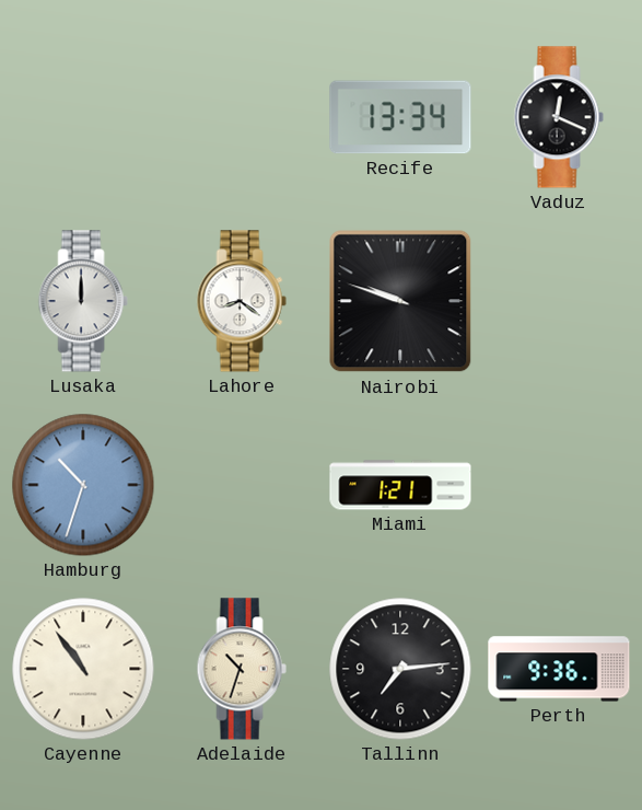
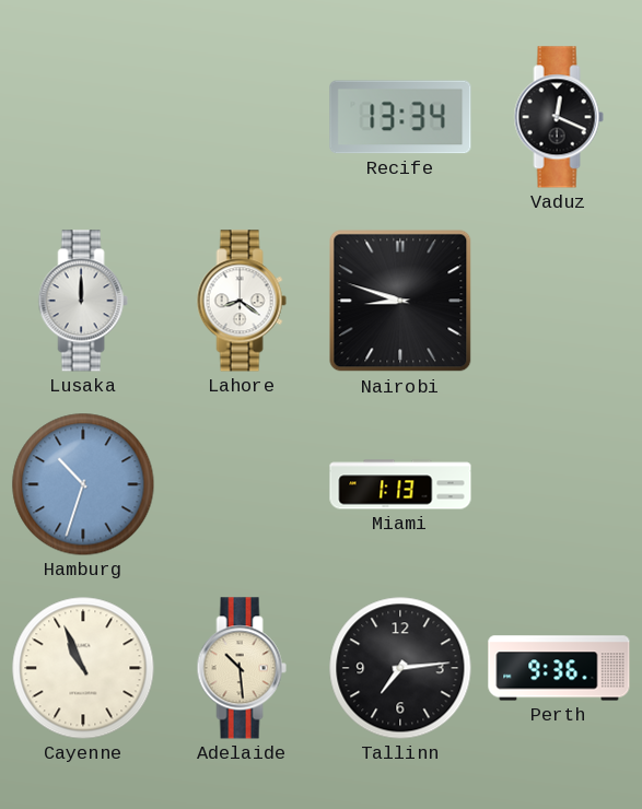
Nairobi: 9:48 -> 8:48 (400, 301)
Miami: 1:21 -> 1:13 (400, 484)
Cayenne: 10:54 -> 10:56 (83, 668)
Adelaide: 10:33 -> 10:29 (242, 668)
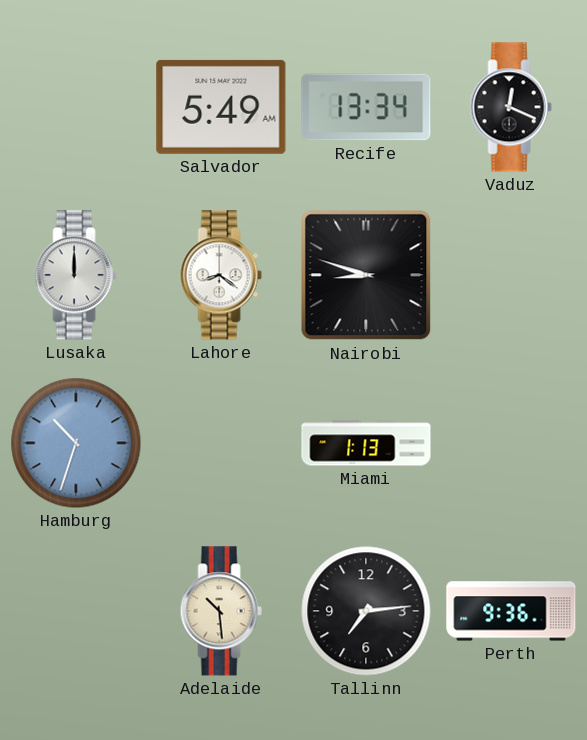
Salvador: none -> 5:49 (221, 107)
Cayenne: 10:56 -> none (83, 668)
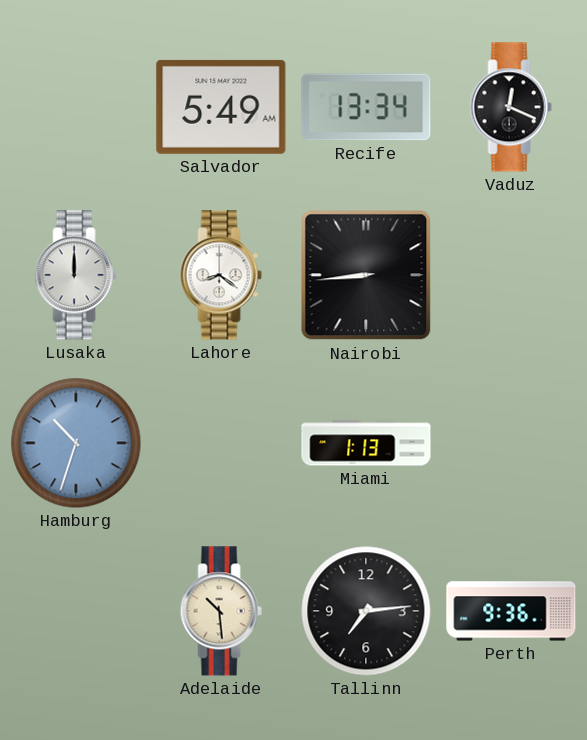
Nairobi: 8:48 -> 8:44 (366, 275)
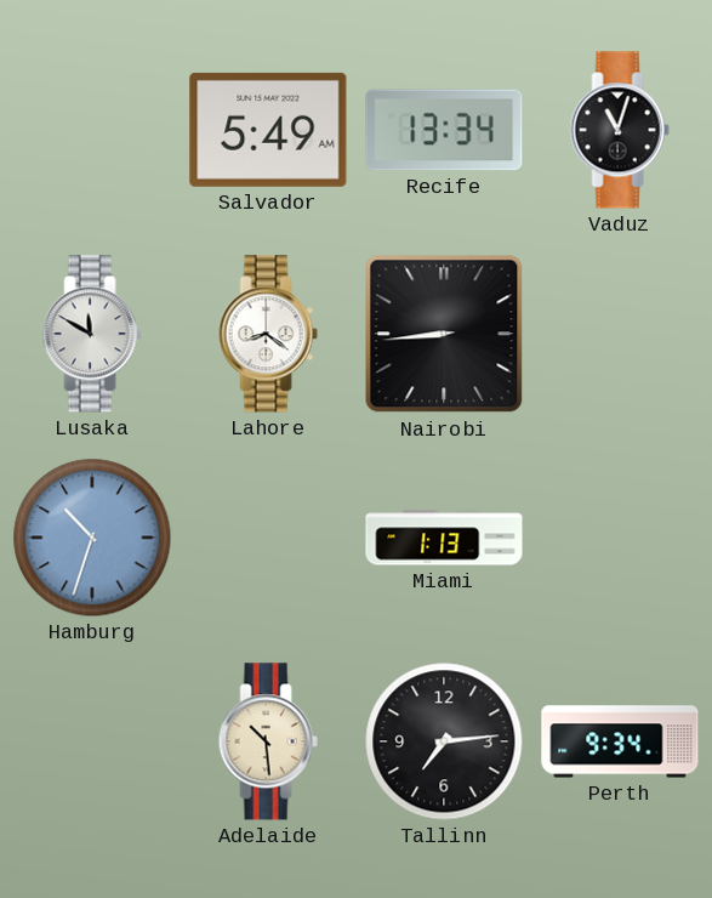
Vaduz: 12:19 -> 11:03 (620, 130)
Lusaka: 12:00 -> 11:50 (92, 334)
Perth: 9:36 -> 9:34 (620, 741)
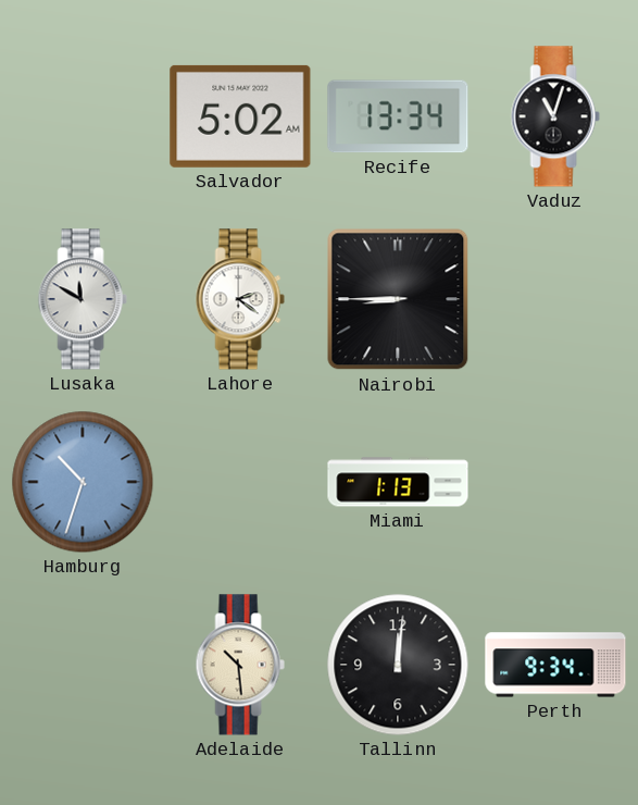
Salvador: 5:49 -> 5:02 (240, 116)
Lahore: 8:21 -> 2:21 (240, 299)
Nairobi: 8:44 -> 8:45 (398, 299)
Tallinn: 7:14 -> 12:01 (398, 665)
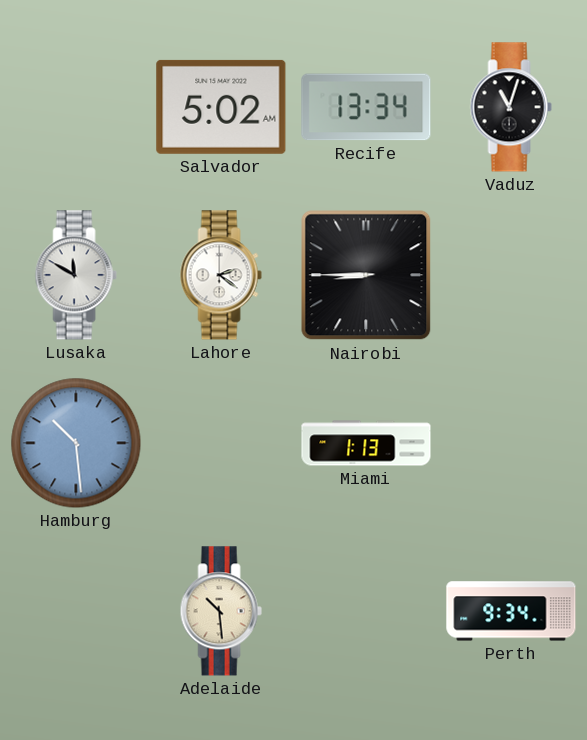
Hamburg: 10:33 -> 10:29 (76, 443)
Tallinn: 12:01 -> none (398, 665)
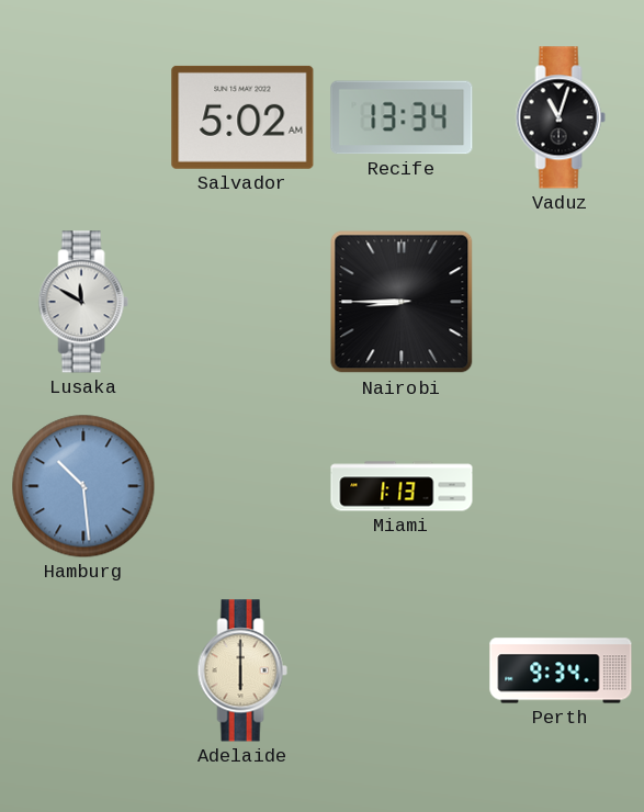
Lahore: 2:21 -> none (221, 275)
Adelaide: 10:29 -> 6:00 (242, 670)
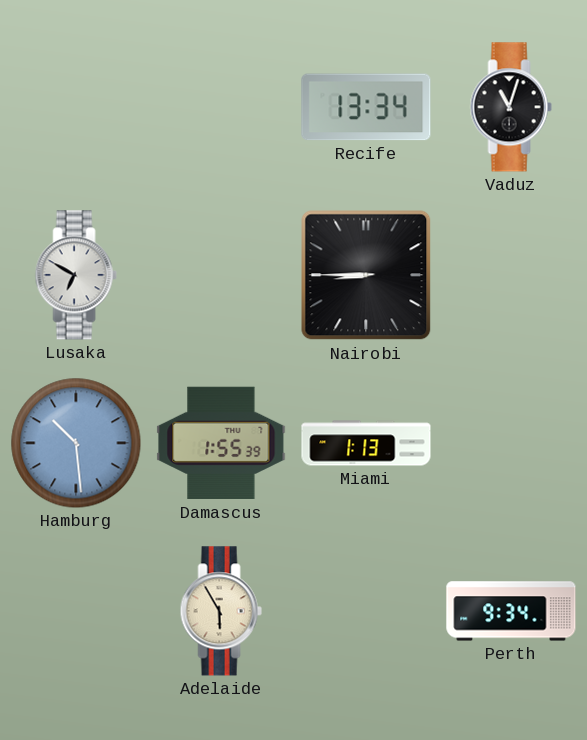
Salvador: 5:02 -> none (242, 117)
Lusaka: 11:50 -> 6:50 (76, 275)
Damascus: none -> 1:55 (221, 443)
Adelaide: 6:00 -> 5:55 (221, 611)
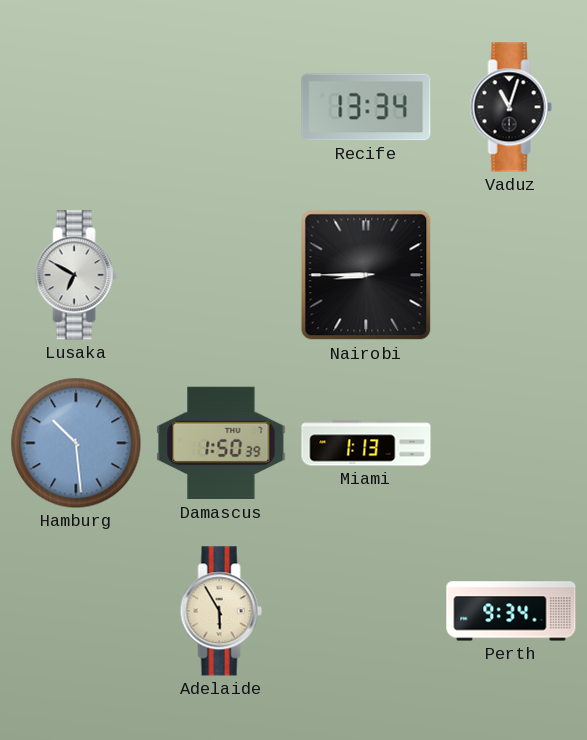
Damascus: 1:55 -> 1:50 (221, 443)
